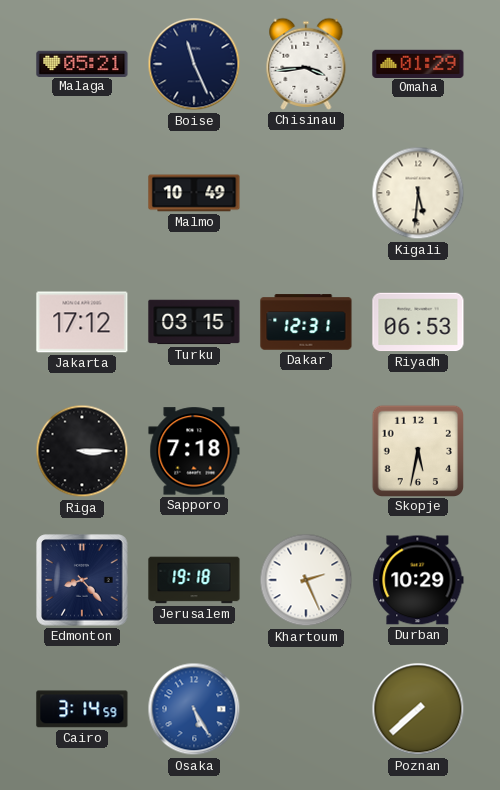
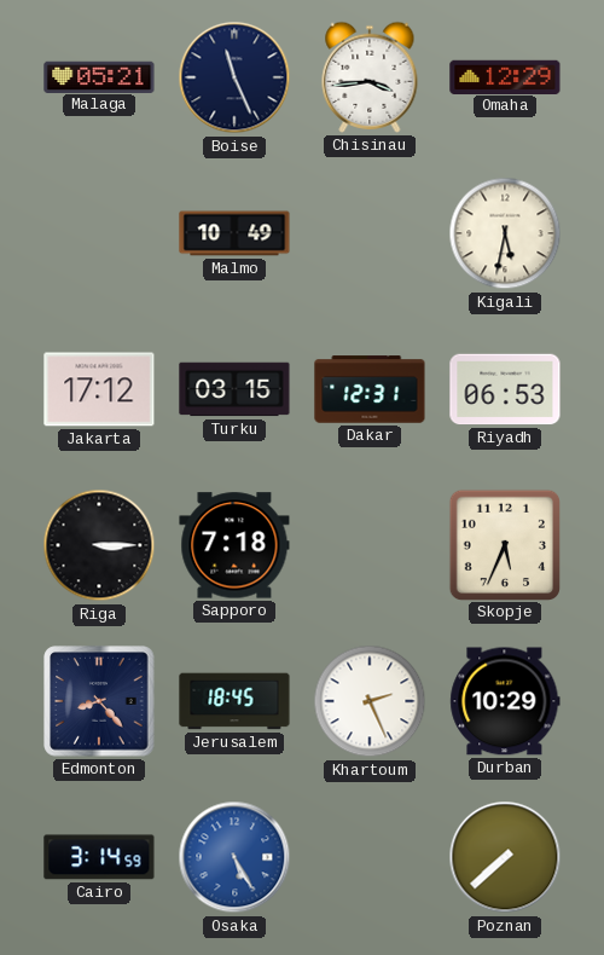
Omaha: 01:29 -> 12:29 (505, 76)
Kigali: 5:31 -> 5:32 (505, 233)
Skopje: 5:32 -> 5:34 (504, 544)
Jerusalem: 19:18 -> 18:45 (234, 701)
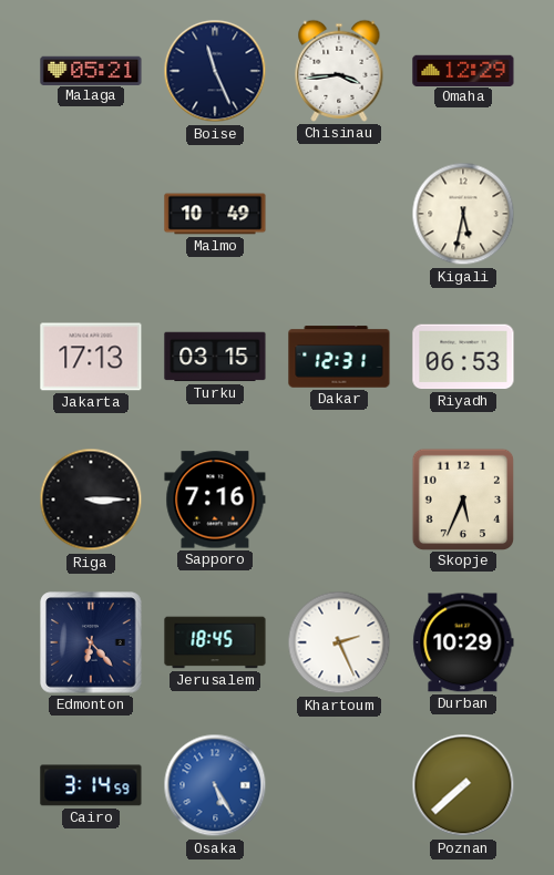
Jakarta: 17:12 -> 17:13 (91, 357)
Sapporo: 7:18 -> 7:16 (215, 500)
Edmonton: 8:23 -> 6:23 (91, 642)
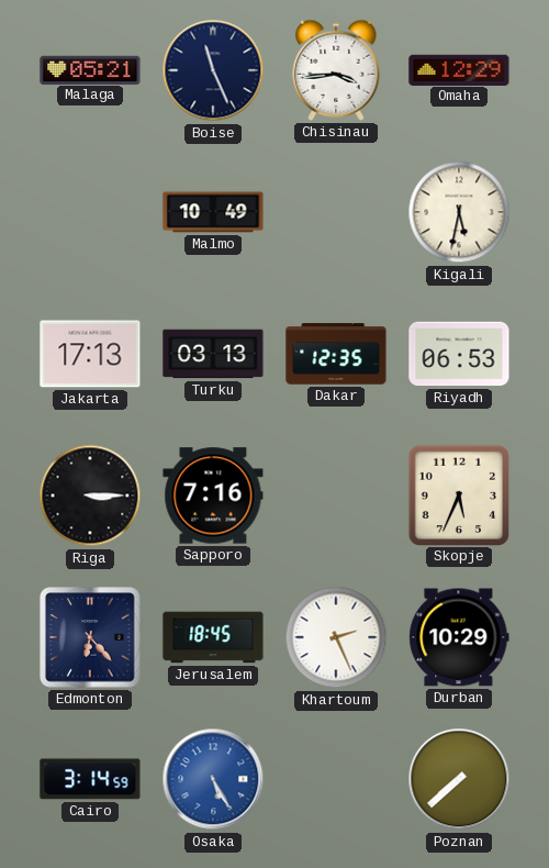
Turku: 03:15 -> 03:13 (213, 354)
Dakar: 12:31 -> 12:35 (336, 354)
